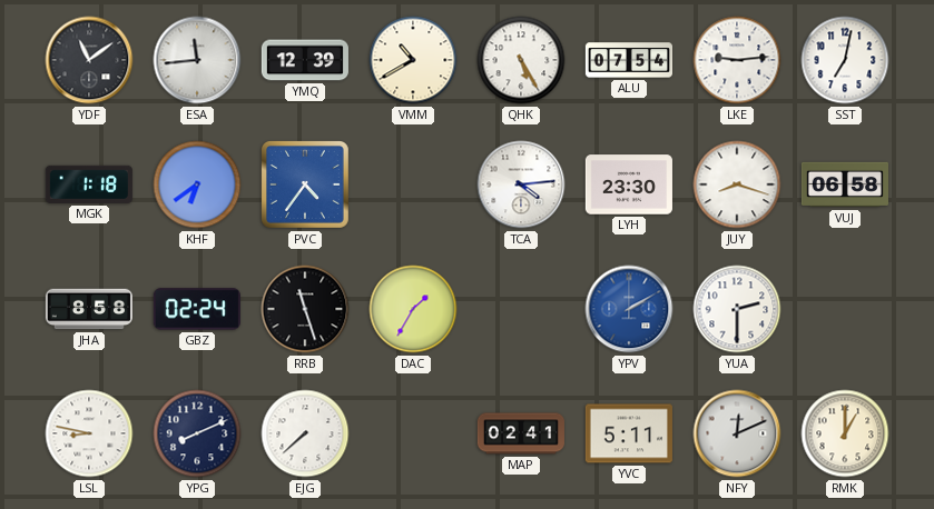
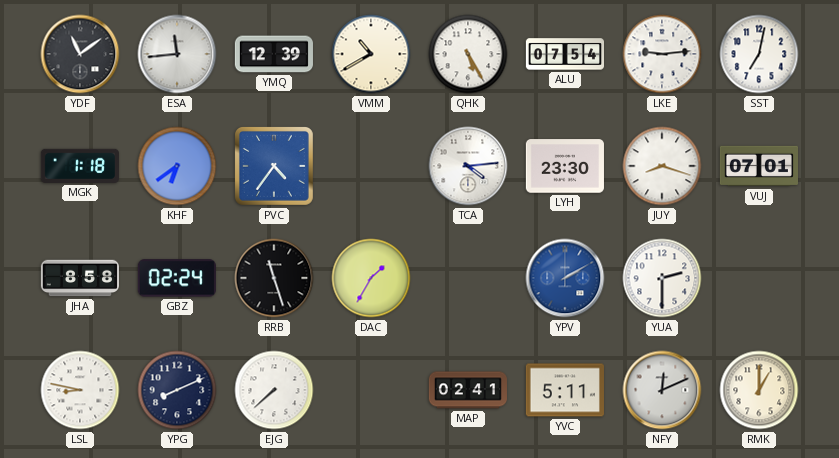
VUJ: 06:58 -> 07:01 (758, 166)
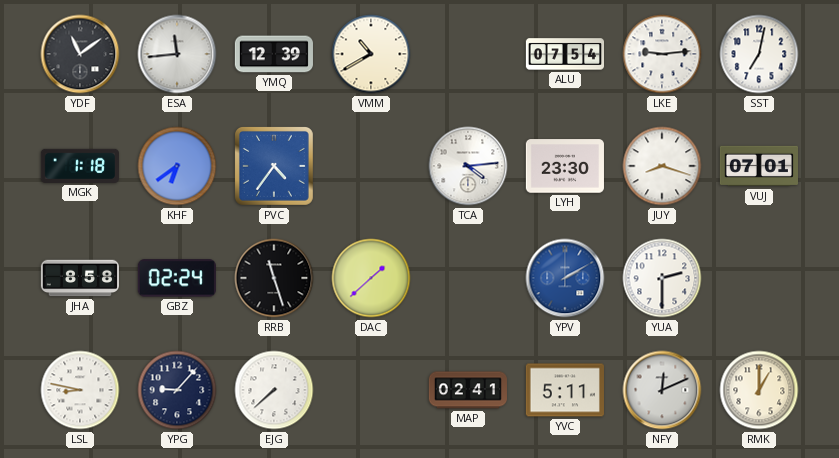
QHK: 5:25 -> none (468, 54)
DAC: 1:35 -> 1:38 (371, 278)
YPG: 8:11 -> 9:07 (177, 390)
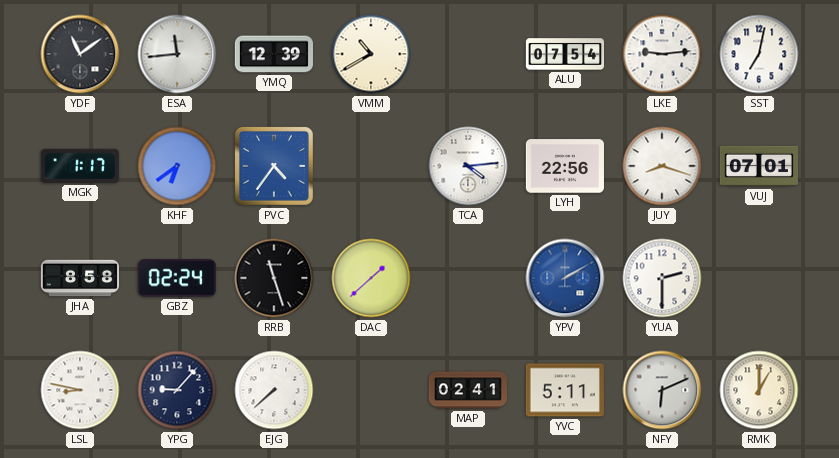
MGK: 1:18 -> 1:17 (80, 166)
LYH: 23:30 -> 22:56 (565, 166)
NFY: 12:11 -> 6:11 (662, 390)
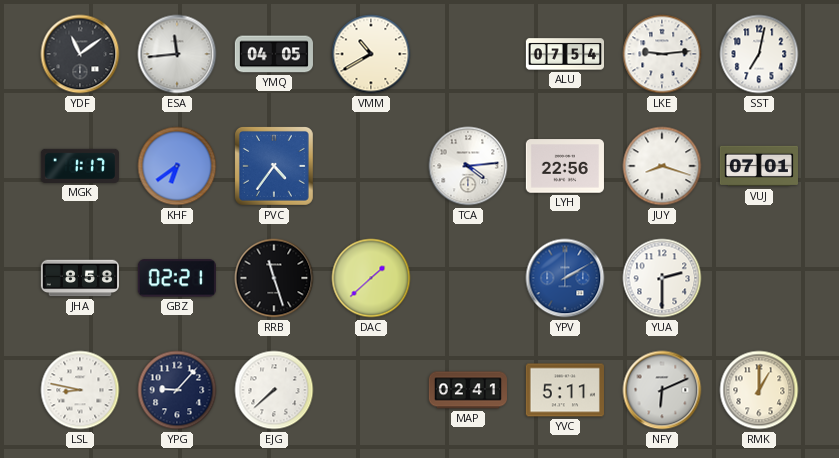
YMQ: 12:39 -> 04:05 (274, 54)
GBZ: 02:24 -> 02:21 (177, 278)
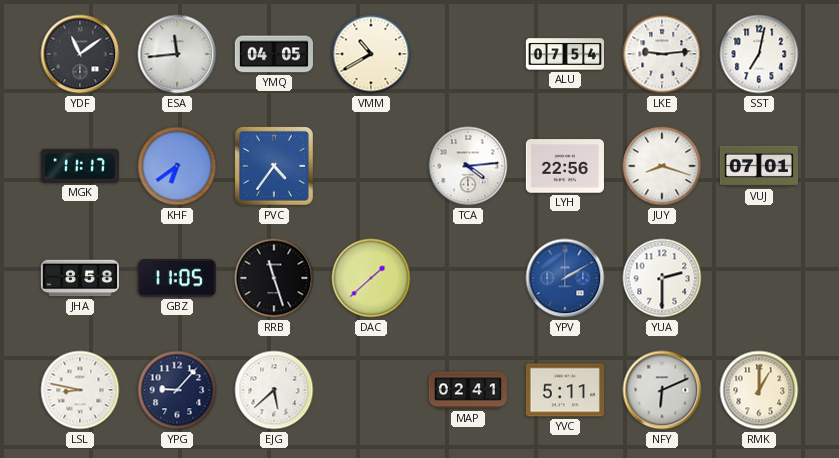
MGK: 1:17 -> 11:17 (80, 166)
GBZ: 02:21 -> 11:05 (177, 278)
EJG: 7:38 -> 5:38 (274, 390)
